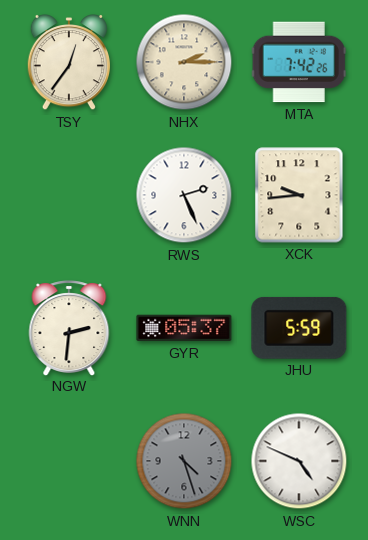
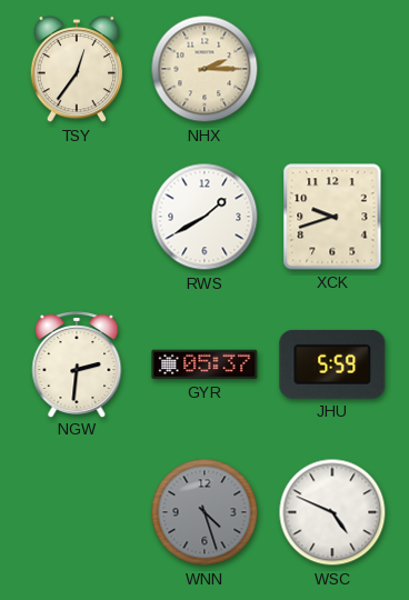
MTA: 7:42 -> none (299, 62)
RWS: 2:26 -> 1:40 (205, 217)
XCK: 9:44 -> 9:42 (332, 217)
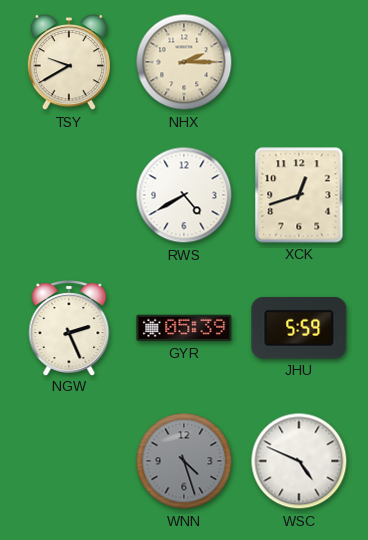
TSY: 12:36 -> 9:40 (68, 62)
RWS: 1:40 -> 4:40 (184, 195)
XCK: 9:42 -> 12:42 (299, 195)
NGW: 2:31 -> 2:26 (69, 328)
GYR: 05:37 -> 05:39 (184, 328)
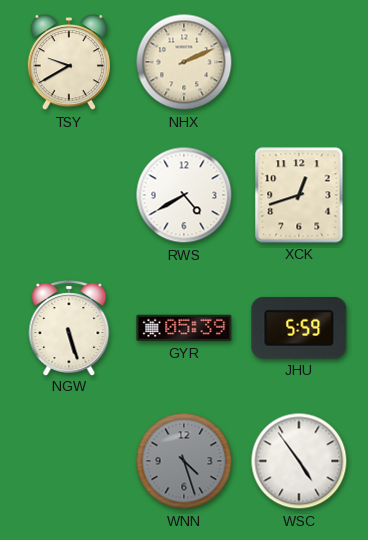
NHX: 2:15 -> 2:11 (184, 62)
NGW: 2:26 -> 5:27 (69, 328)
WSC: 4:49 -> 4:54 (299, 461)
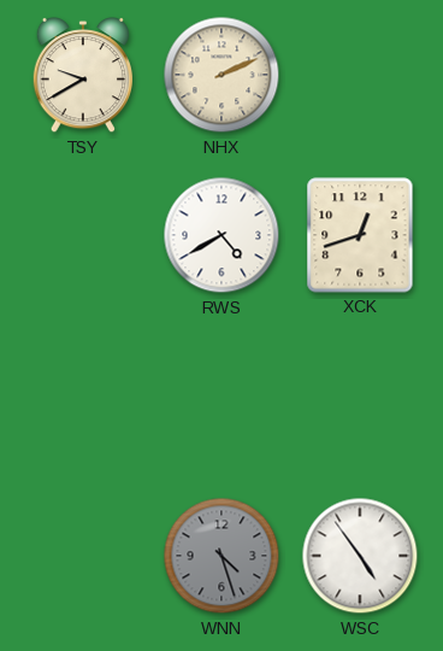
NGW: 5:27 -> none (69, 328)
GYR: 05:39 -> none (184, 328)
JHU: 5:59 -> none (299, 328)
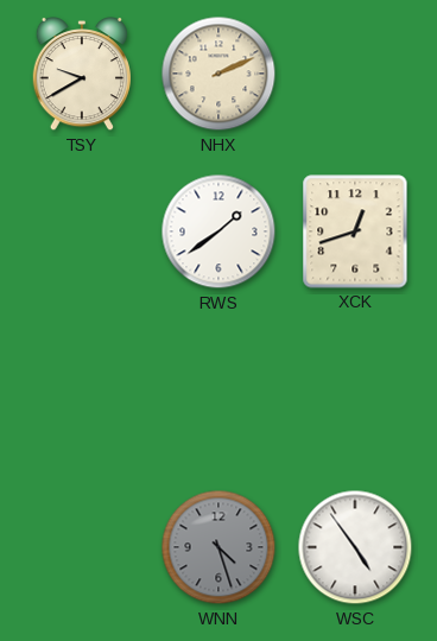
RWS: 4:40 -> 1:39 (218, 231)
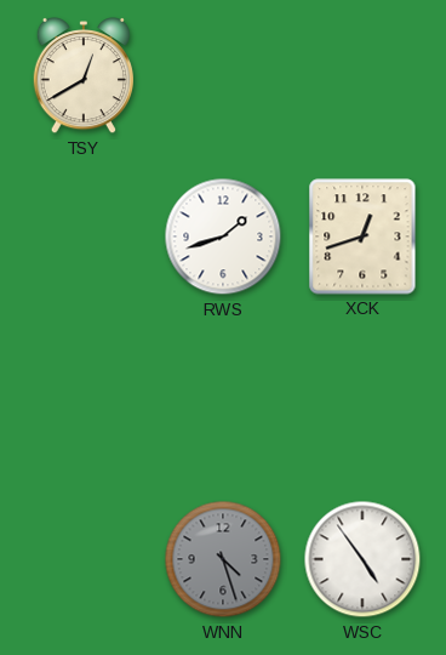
TSY: 9:40 -> 12:40 (82, 75)
NHX: 2:11 -> none (218, 74)
RWS: 1:39 -> 1:42 (223, 237)
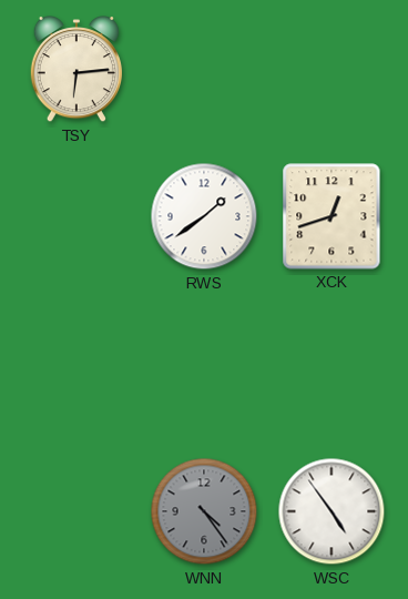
TSY: 12:40 -> 6:14 (75, 69)
RWS: 1:42 -> 1:39 (204, 216)
WNN: 4:27 -> 4:24 (204, 511)
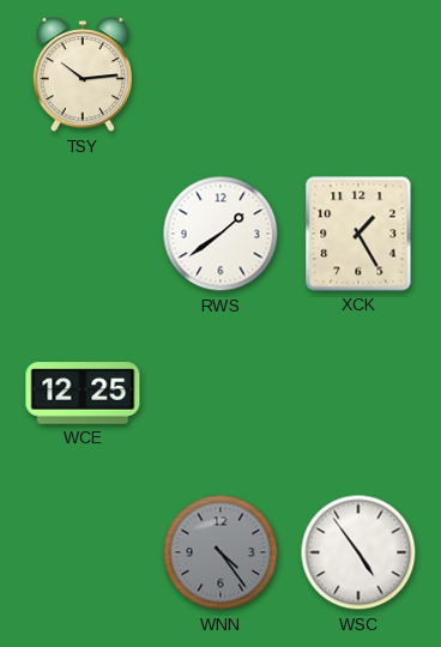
TSY: 6:14 -> 10:14 (81, 74)
XCK: 12:42 -> 1:25 (358, 234)
WCE: none -> 12:25 (83, 393)
